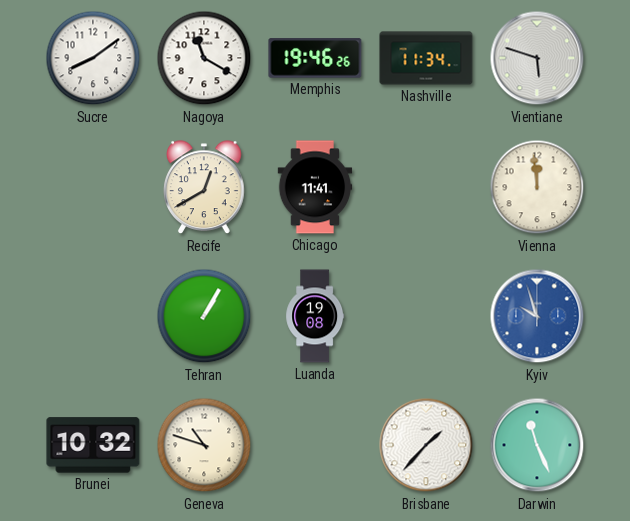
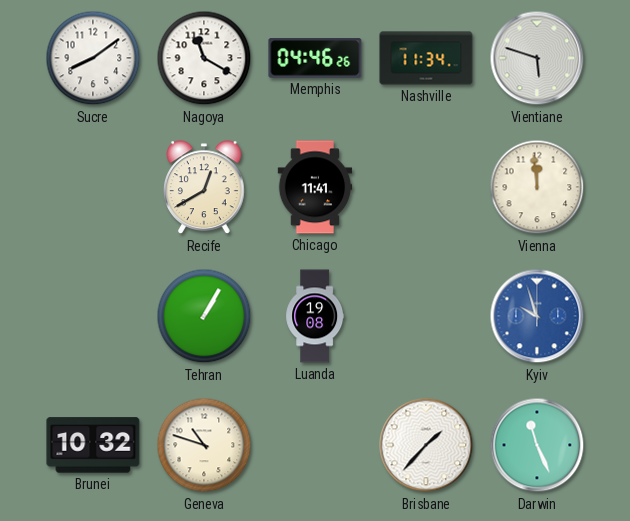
Memphis: 19:46 -> 04:46 (315, 58)
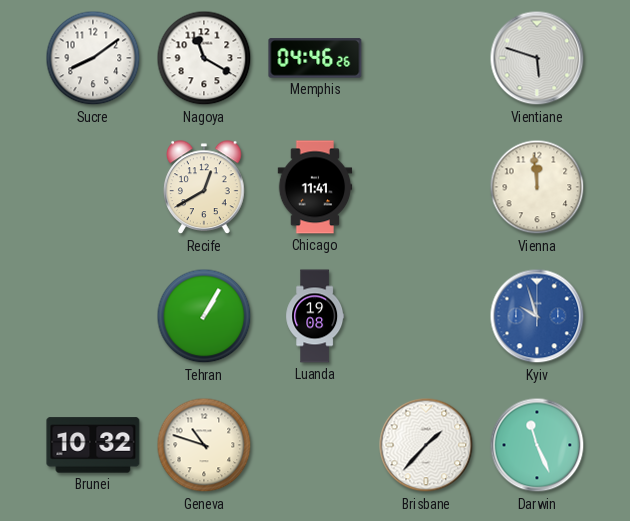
Nashville: 11:34 -> none (426, 58)
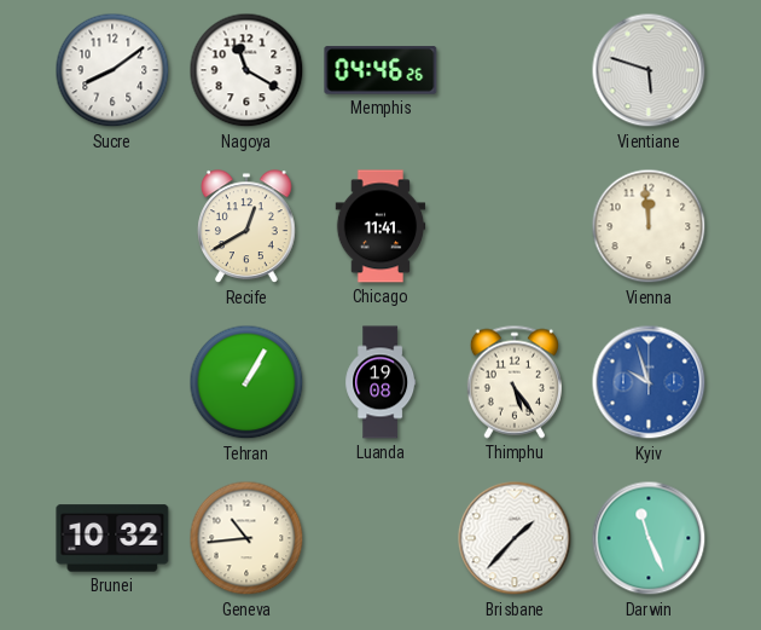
Thimphu: none -> 5:24 (515, 382)
Geneva: 10:48 -> 10:44 (246, 538)
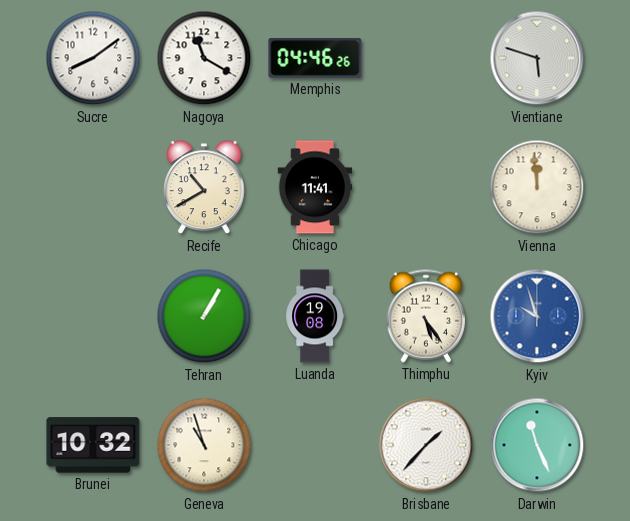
Recife: 12:40 -> 10:40 (204, 188)
Geneva: 10:44 -> 10:57 (204, 445)
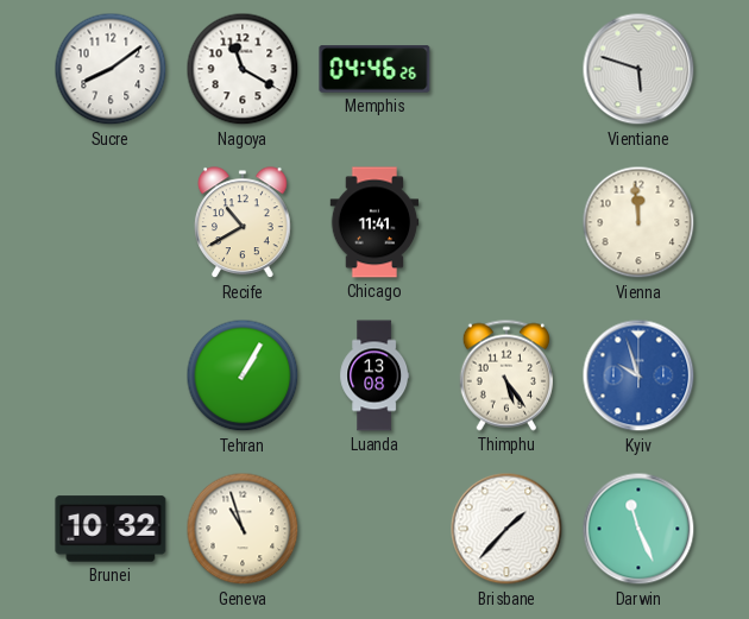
Luanda: 19:08 -> 13:08 (374, 375)
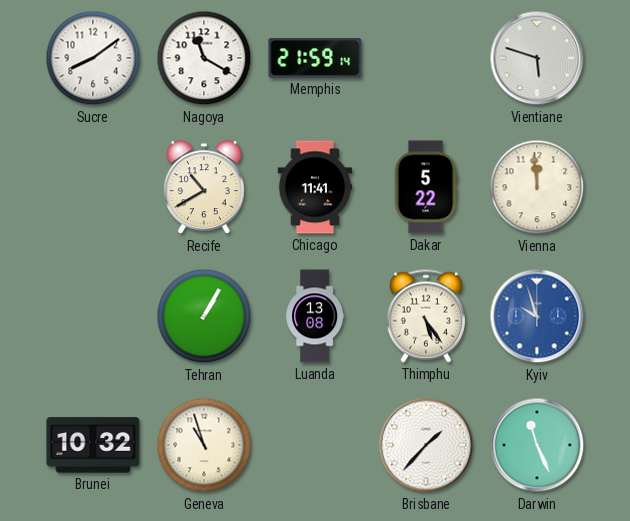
Memphis: 04:46 -> 21:59 (315, 58)
Dakar: none -> 5:22 (426, 187)
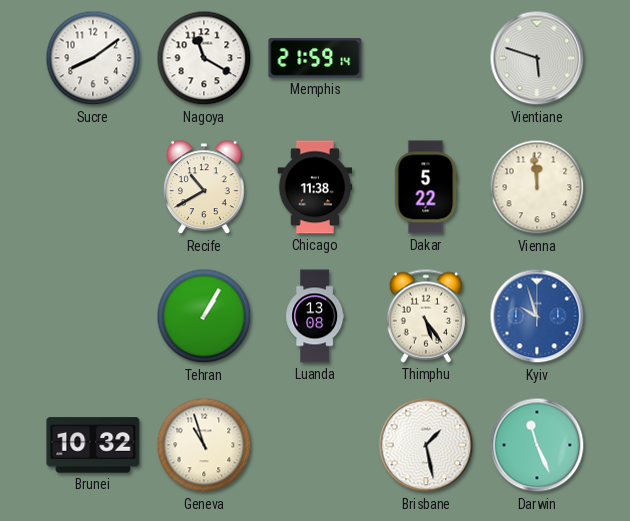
Chicago: 11:41 -> 11:38 (315, 187)
Brisbane: 1:37 -> 1:28 (426, 445)
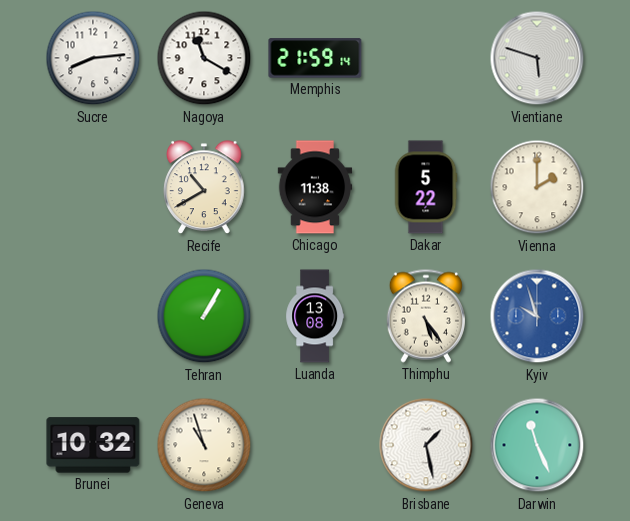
Sucre: 8:09 -> 8:14 (93, 58)
Vienna: 11:59 -> 2:00 (537, 187)
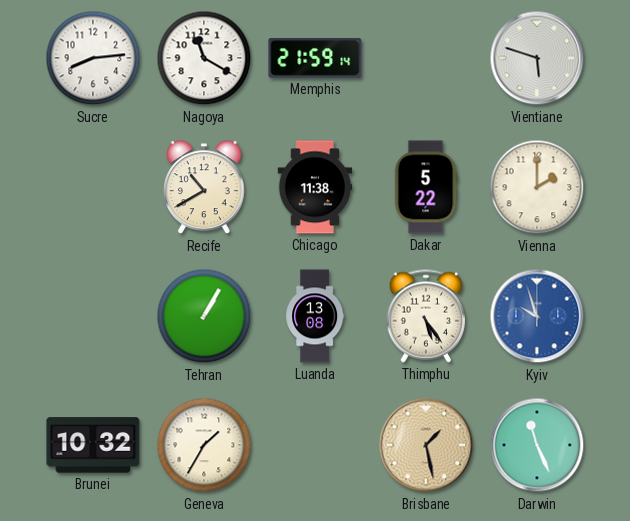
Geneva: 10:57 -> 1:35 (204, 445)
Brisbane dial: white -> champagne (426, 445)
